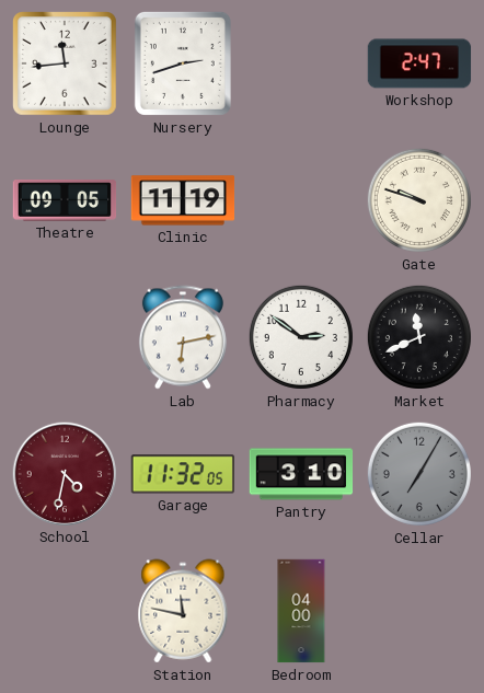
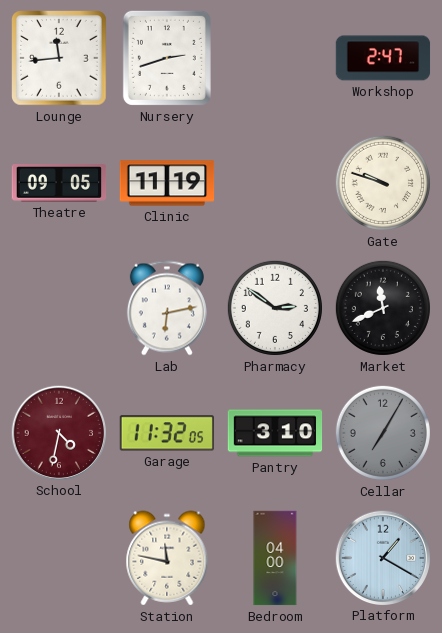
Platform: none -> 1:20 (382, 557)
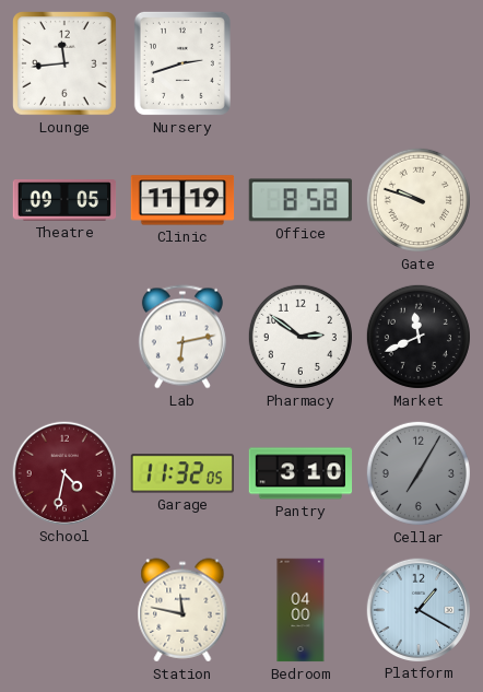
Workshop: 2:47 -> none (383, 58)
Office: none -> 8:58 (301, 200)
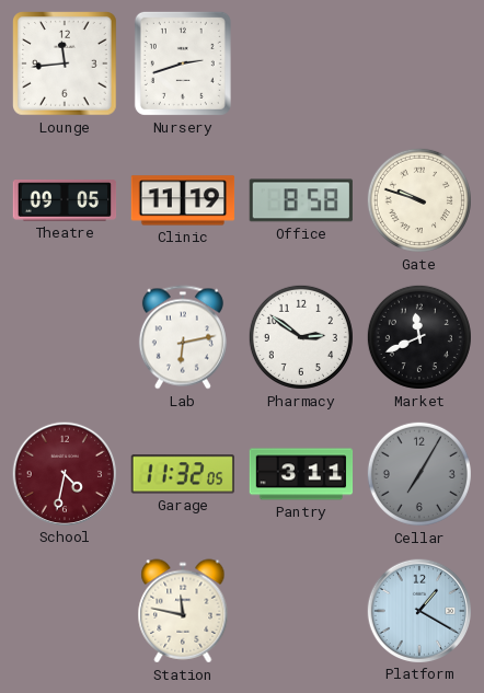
Pantry: 3:10 -> 3:11 (301, 474)
Bedroom: 04:00 -> none (301, 610)
